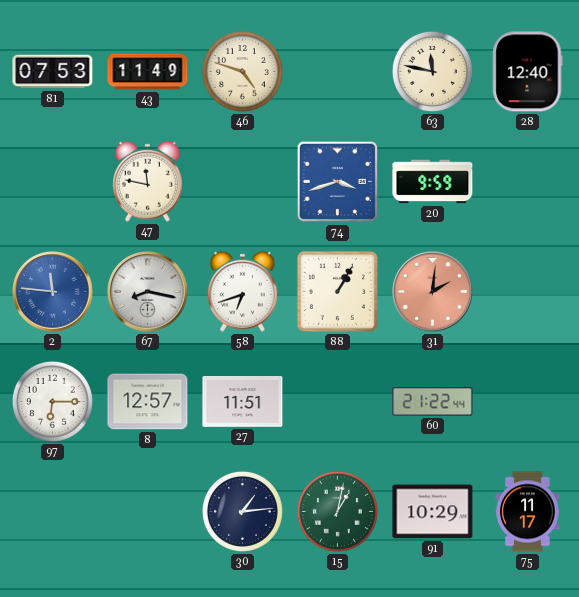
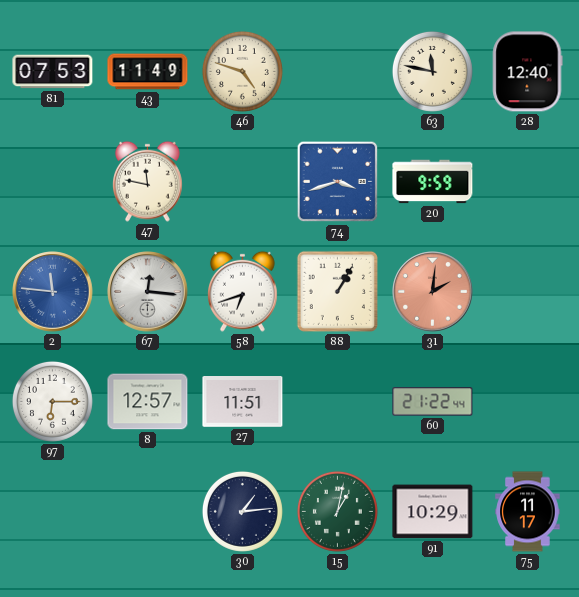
67: 8:17 -> 12:16 (148, 292)
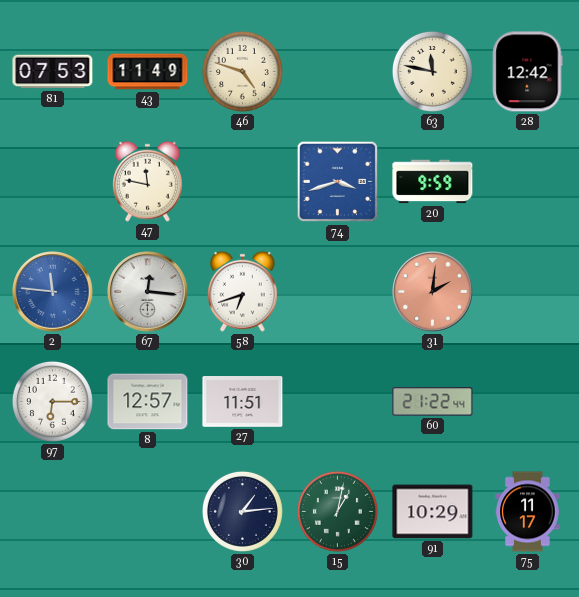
28: 12:40 -> 12:42 (528, 72)
88: 1:05 -> none (337, 291)
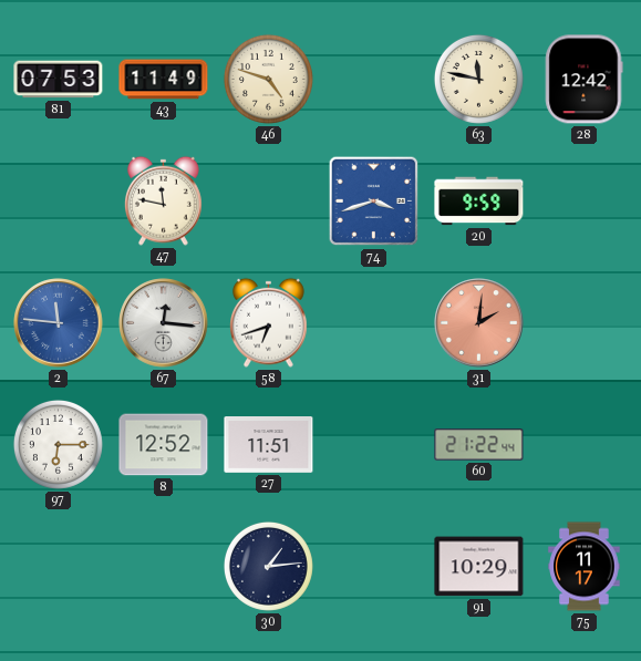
8: 12:57 -> 12:52 (164, 445)
15: 1:02 -> none (337, 511)
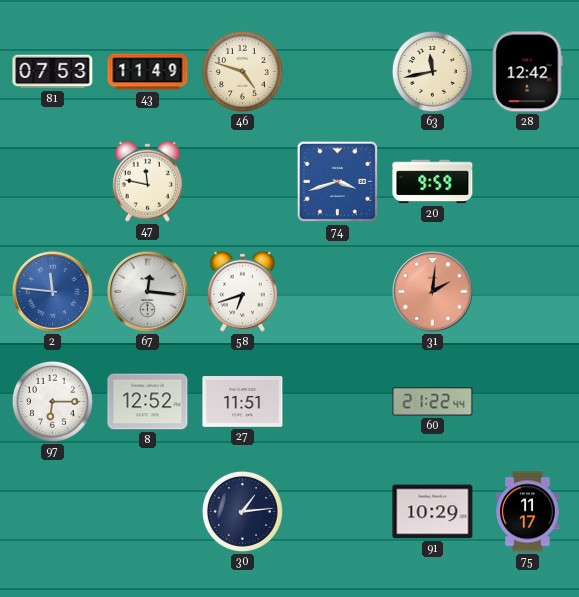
63: 11:47 -> 11:43 (432, 71)
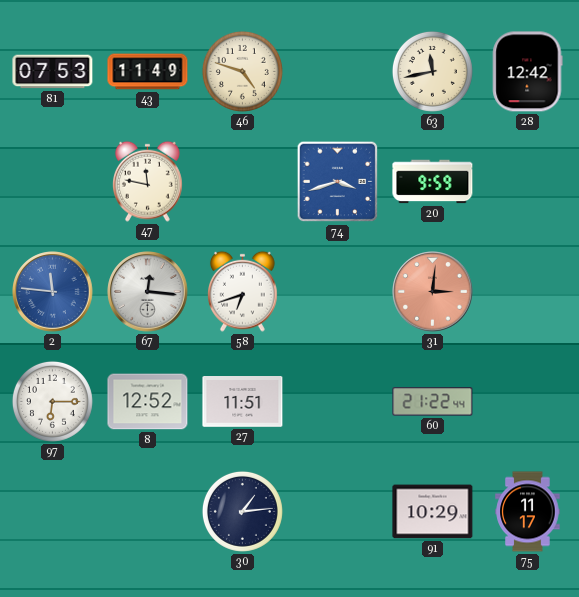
31: 2:01 -> 3:01 (433, 292)
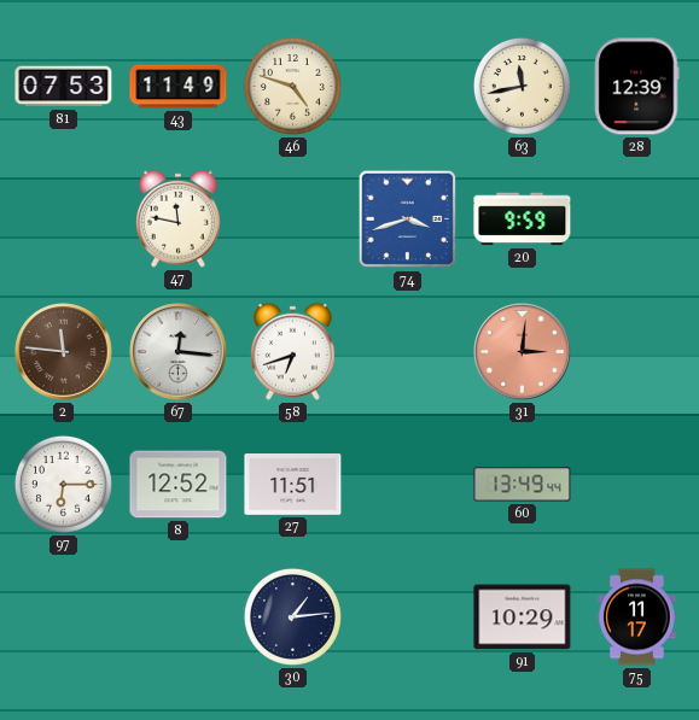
28: 12:42 -> 12:39 (637, 87)
2 dial: blue -> brown (64, 352)
60: 21:22 -> 13:49 (523, 485)
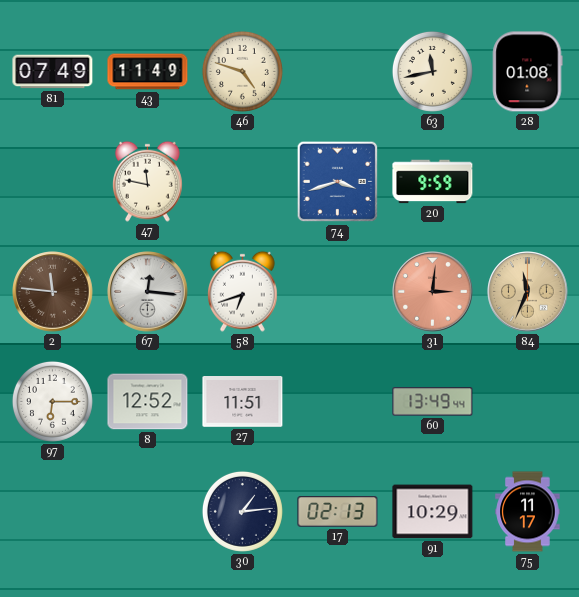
81: 07:53 -> 07:49 (53, 72)
28: 12:39 -> 01:08 (528, 72)
84: none -> 11:34 (528, 292)
17: none -> 02:13 (338, 512)
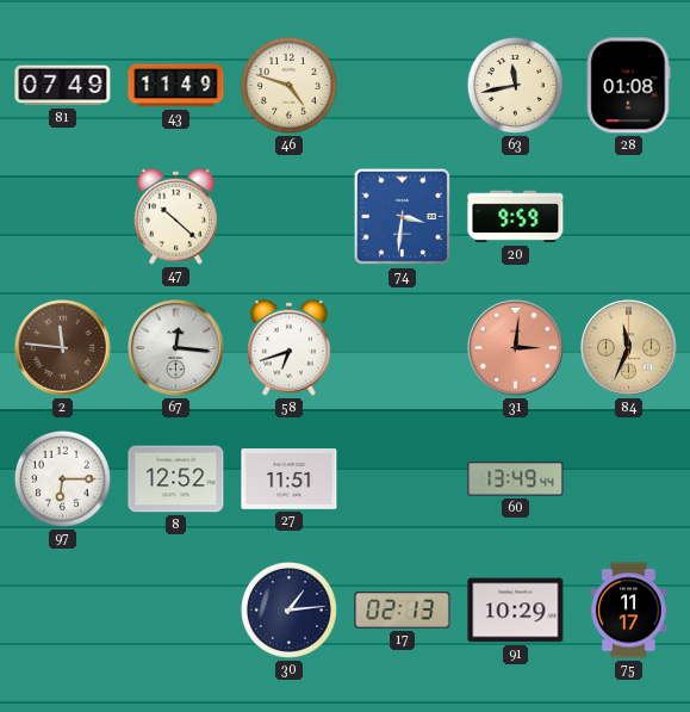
47: 11:47 -> 10:22 (176, 216)
74: 3:42 -> 3:31 (403, 217)
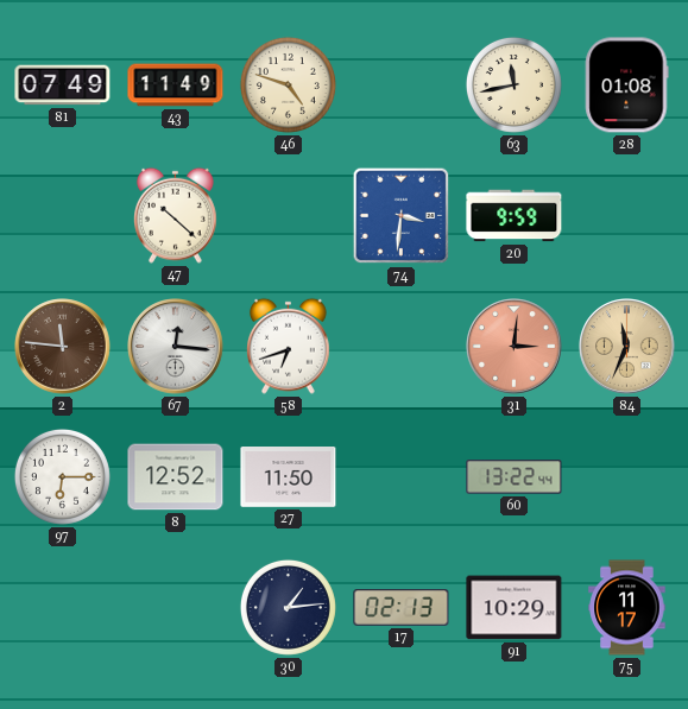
27: 11:51 -> 11:50 (289, 477)
60: 13:49 -> 13:22 (515, 477)
